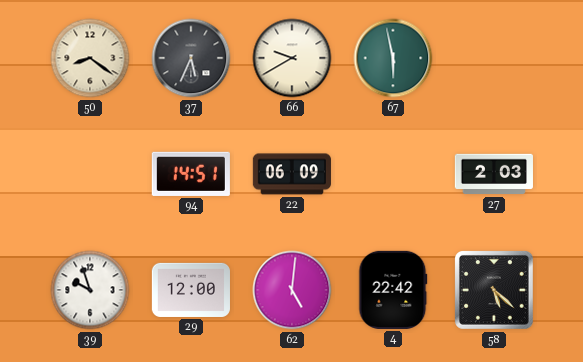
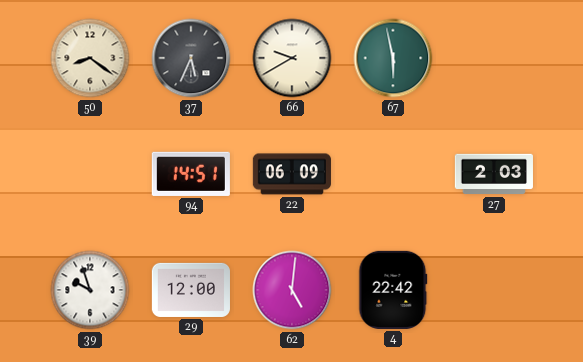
58: 5:22 -> none (494, 290)
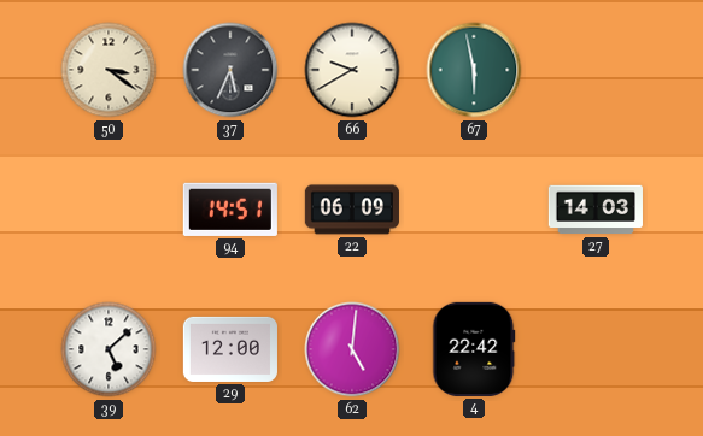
50: 8:21 -> 3:21 (109, 70)
27: 2:03 -> 14:03 (596, 210)
39: 9:57 -> 5:08 (109, 349)
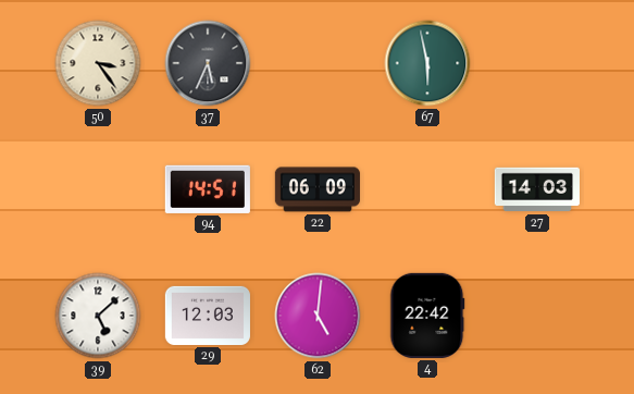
50: 3:21 -> 3:24 (98, 63)
66: 9:40 -> none (352, 70)
29: 12:00 -> 12:03 (208, 316)
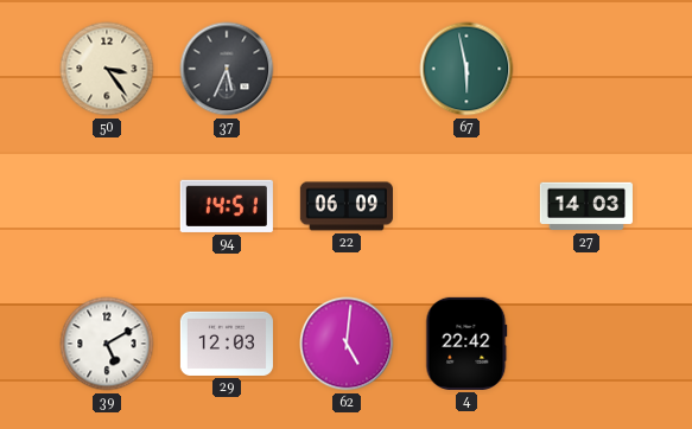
39: 5:08 -> 5:10 (107, 344)
